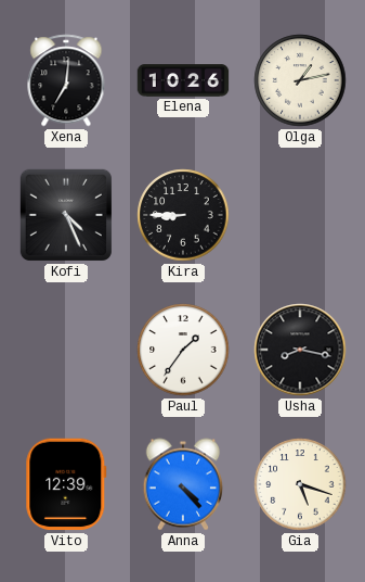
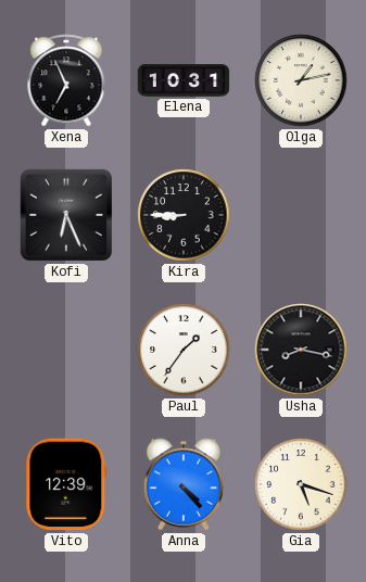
Xena: 7:01 -> 6:56 (66, 80)
Elena: 10:26 -> 10:31 (184, 80)
Kofi: 4:26 -> 6:26 (66, 215)
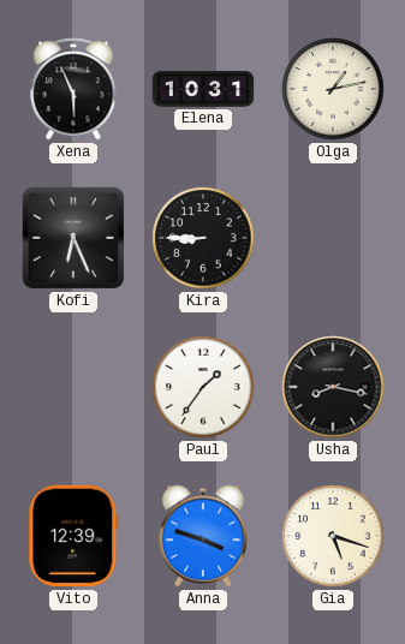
Xena: 6:56 -> 5:56 (73, 89)
Anna: 4:23 -> 3:48 (203, 536)
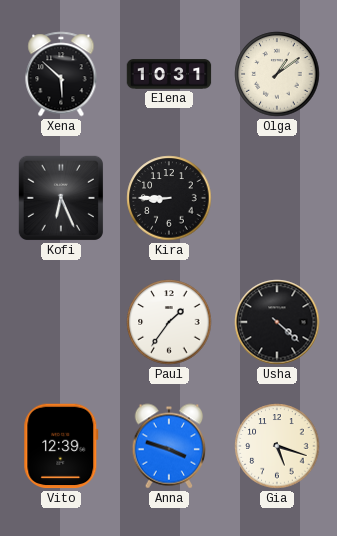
Xena: 5:56 -> 5:52 (61, 74)
Olga: 1:13 -> 1:09 (277, 74)
Usha: 8:17 -> 4:22 (277, 322)
